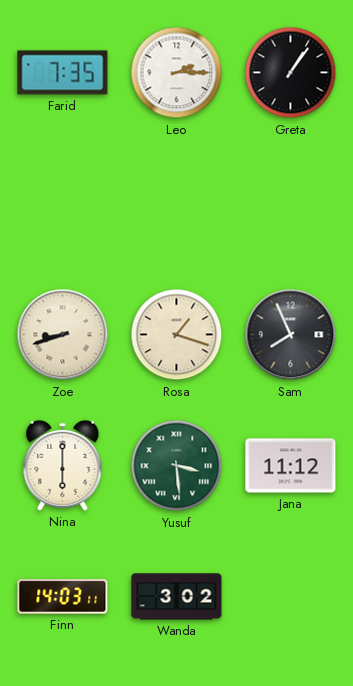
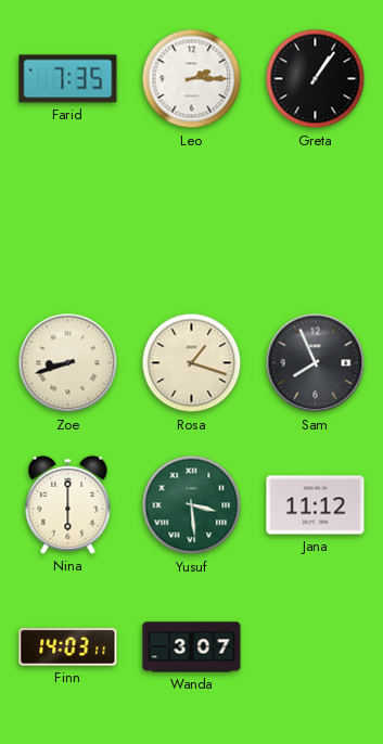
Wanda: 3:02 -> 3:07 (192, 647)
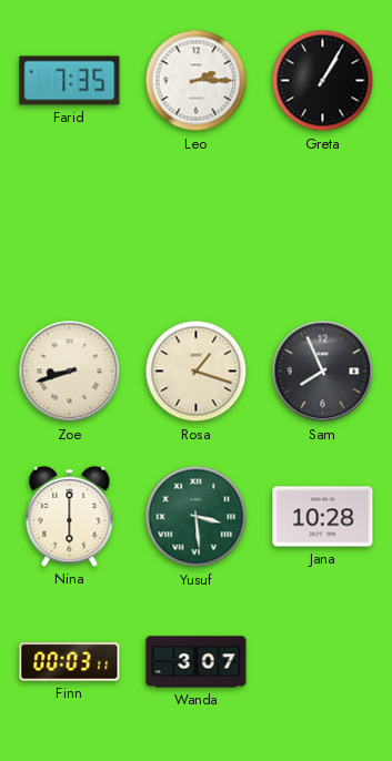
Greta: 1:06 -> 1:05 (323, 81)
Jana: 11:12 -> 10:28 (323, 517)
Finn: 14:03 -> 00:03 (70, 662)
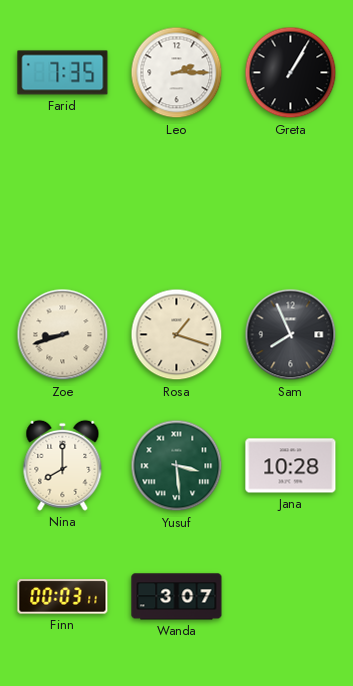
Nina: 6:00 -> 8:00 (63, 465)
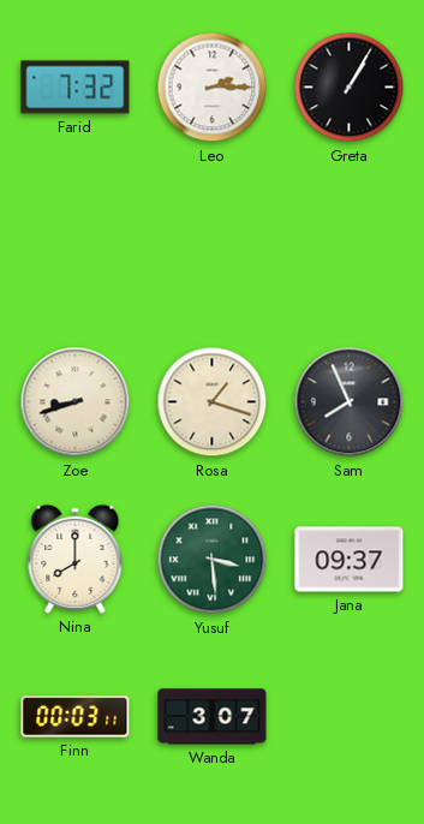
Farid: 7:35 -> 7:32 (76, 88)
Jana: 10:28 -> 09:37 (350, 560)
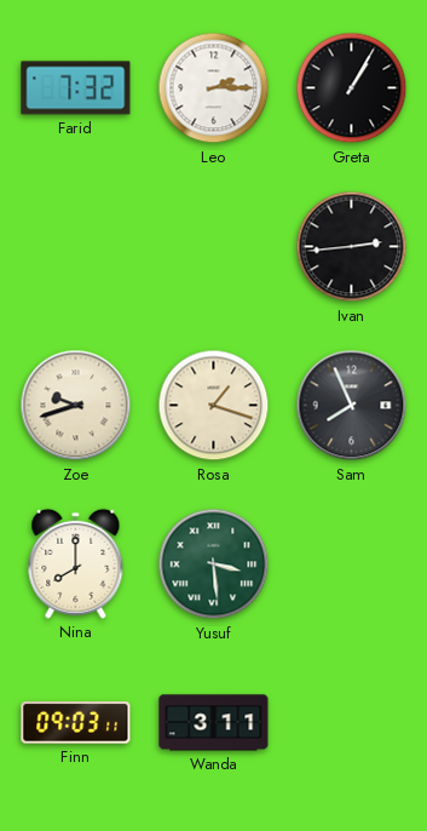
Ivan: none -> 2:44 (352, 247)
Zoe: 8:42 -> 9:42 (76, 406)
Jana: 09:37 -> none (350, 560)
Finn: 00:03 -> 09:03 (76, 723)
Wanda: 3:07 -> 3:11 (214, 723)
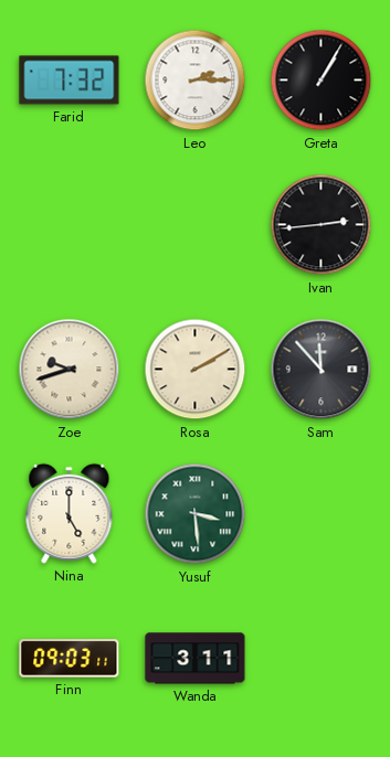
Rosa: 1:18 -> 2:10 (196, 370)
Sam: 7:56 -> 11:53 (322, 370)
Nina: 8:00 -> 5:00 (70, 513)
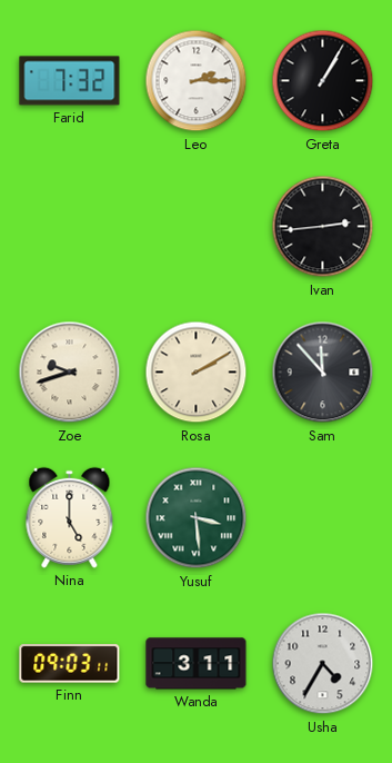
Usha: none -> 4:35 (323, 664)
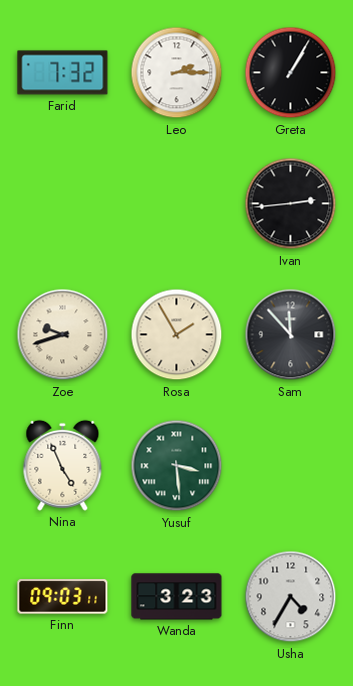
Rosa: 2:10 -> 1:55 (177, 335)
Nina: 5:00 -> 4:56 (63, 465)
Wanda: 3:11 -> 3:23 (177, 597)
